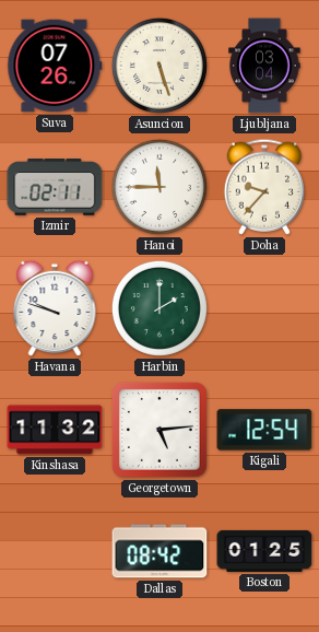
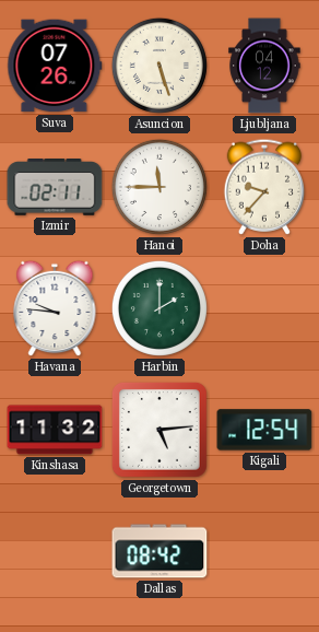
Ljubljana: 03:04 -> 04:12 (264, 66)
Havana: 9:48 -> 9:46 (55, 308)
Boston: 01:25 -> none (264, 551)
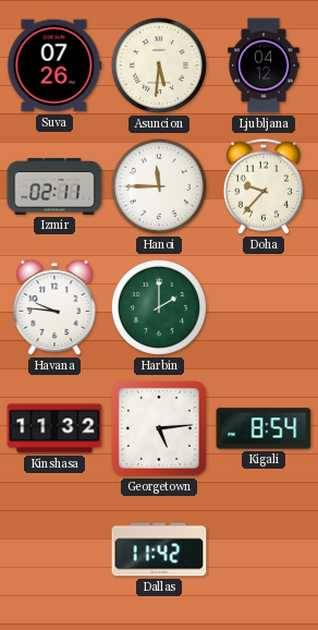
Asuncion: 5:27 -> 5:31 (159, 65)
Kigali: 12:54 -> 8:54 (264, 428)
Dallas: 08:42 -> 11:42 (159, 549)
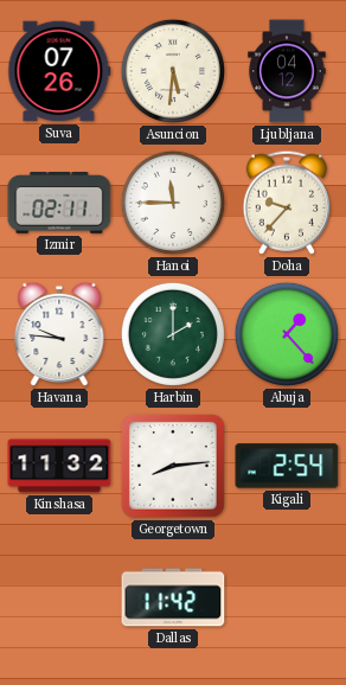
Abuja: none -> 1:23 (287, 334)
Georgetown: 5:14 -> 8:14 (173, 466)
Kigali: 8:54 -> 2:54 (287, 466)
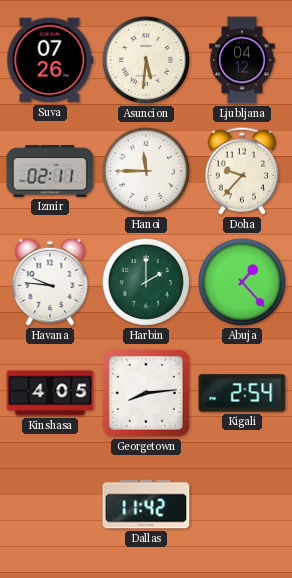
Kinshasa: 11:32 -> 4:05 (50, 393)
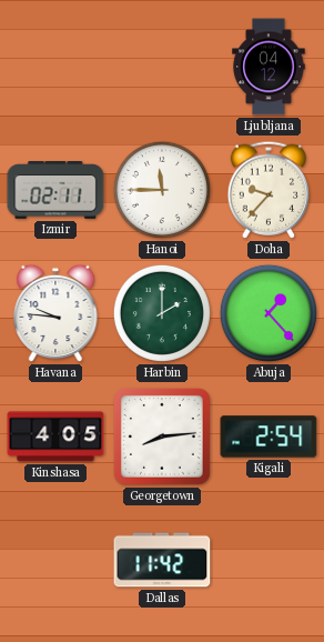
Suva: 07:26 -> none (50, 60)
Asuncion: 5:31 -> none (146, 60)
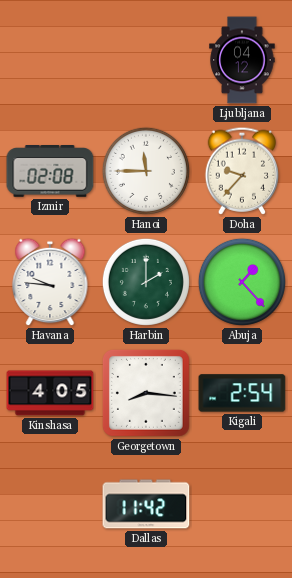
Izmir: 02:11 -> 02:08 (50, 172)
Georgetown: 8:14 -> 8:16 (146, 393)
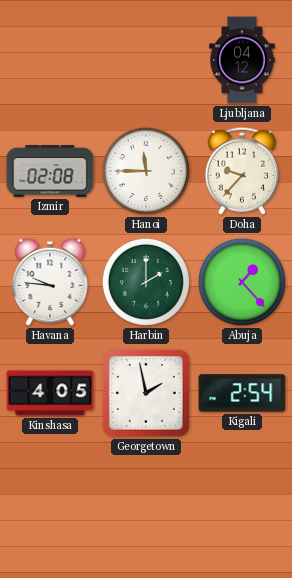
Georgetown: 8:16 -> 1:58 (146, 393)
Dallas: 11:42 -> none (146, 504)
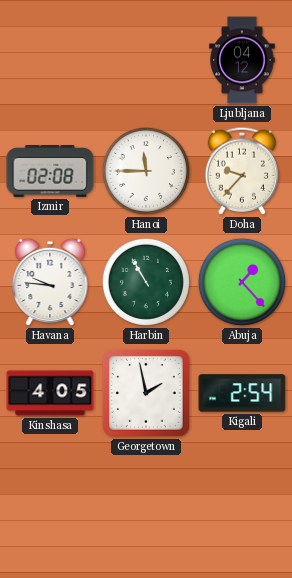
Harbin: 2:00 -> 10:55 (146, 282)
